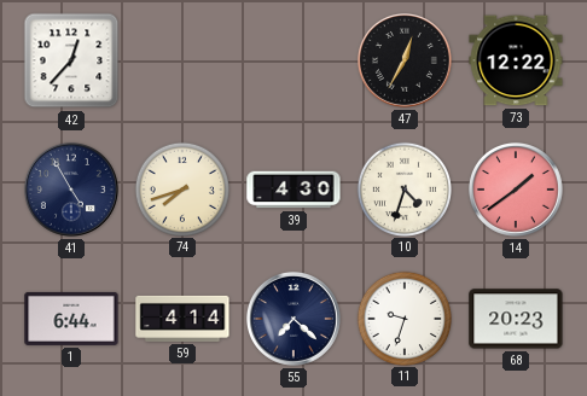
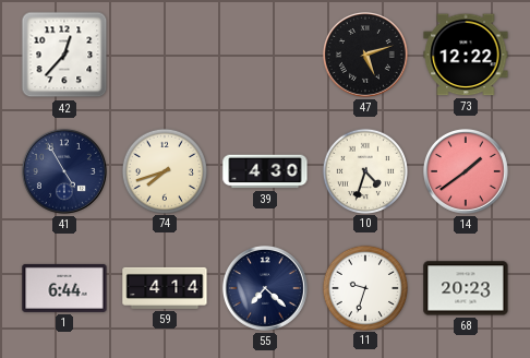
47: 12:35 -> 5:12 (365, 55)
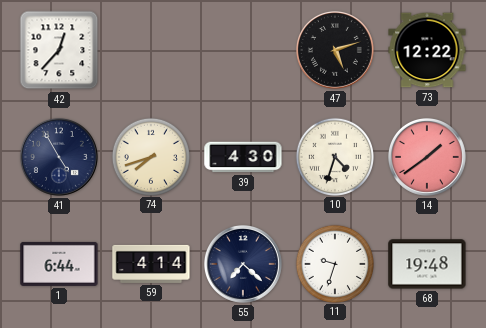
68: 20:23 -> 19:48 (427, 264)
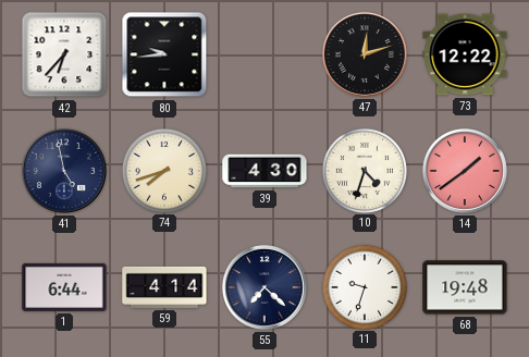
42: 12:37 -> 6:37 (64, 54)
80: none -> 9:44 (164, 54)
47: 5:12 -> 12:12 (365, 54)
41: 4:55 -> 4:58 (64, 171)
